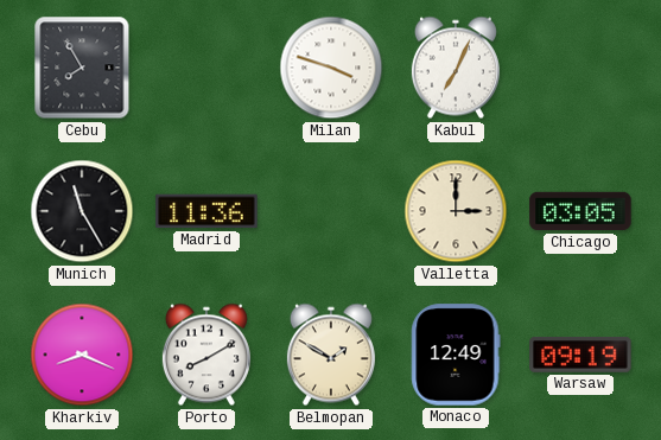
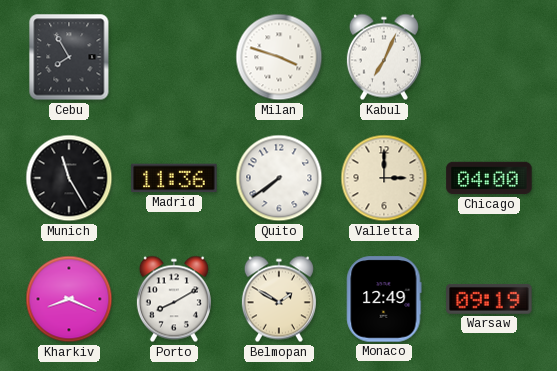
Quito: none -> 7:39 (279, 178)
Chicago: 03:05 -> 04:00 (489, 178)
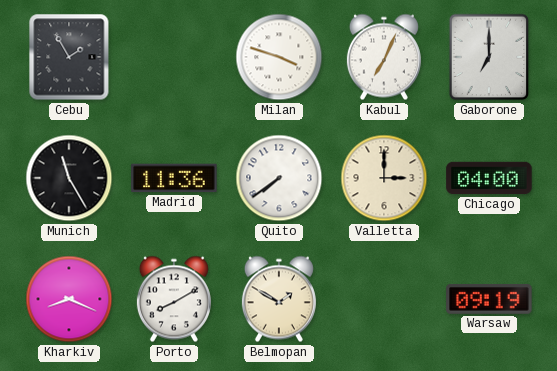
Cebu: 7:55 -> 1:55 (69, 57)
Gaborone: none -> 7:00 (489, 57)
Monaco: 12:49 -> none (384, 299)
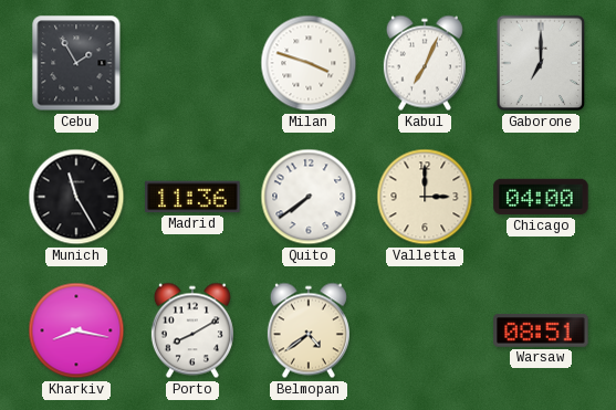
Kharkiv: 8:19 -> 8:17 (76, 330)
Belmopan: 1:50 -> 4:39 (309, 330)
Warsaw: 09:19 -> 08:51 (541, 330)
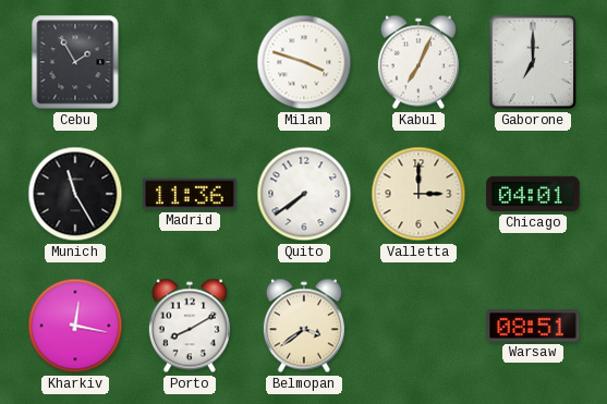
Chicago: 04:00 -> 04:01 (533, 194)
Kharkiv: 8:17 -> 12:17 (75, 326)
Belmopan: 4:39 -> 3:39 (304, 326)
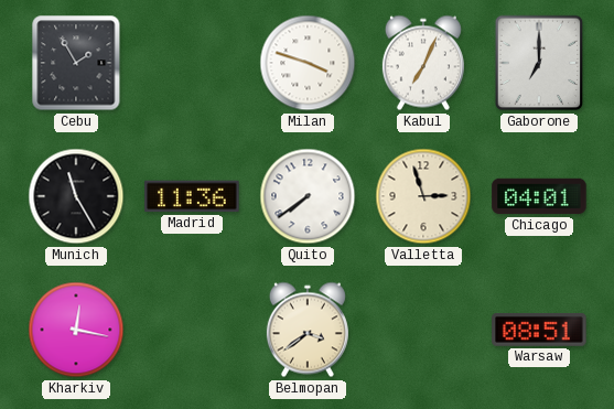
Valletta: 3:00 -> 2:57 (423, 196)
Porto: 8:10 -> none (190, 326)
